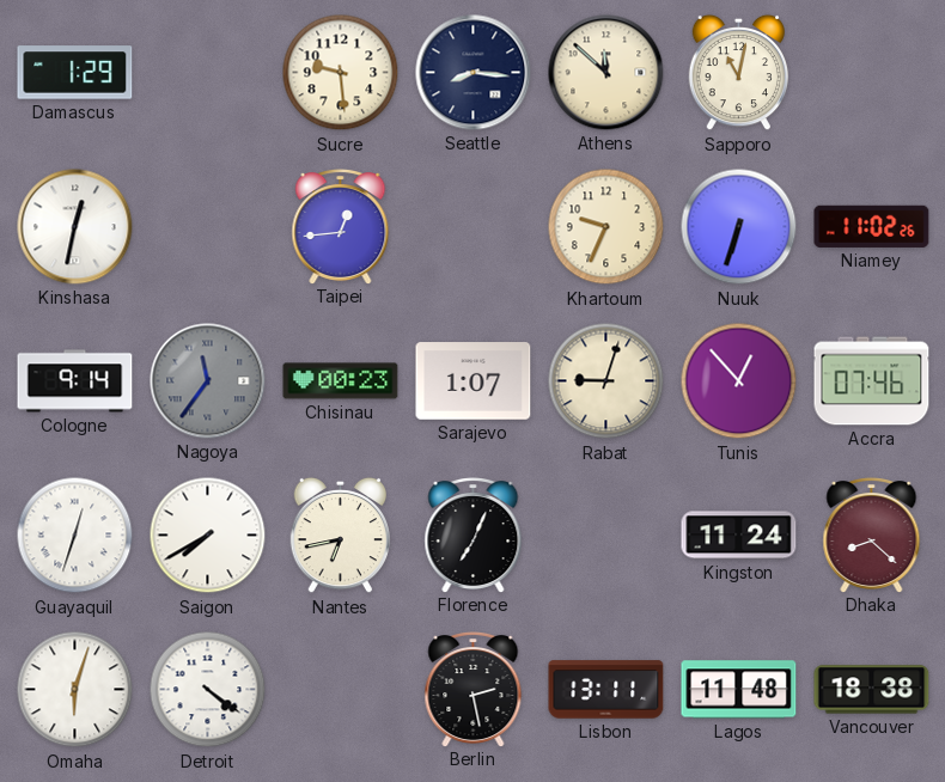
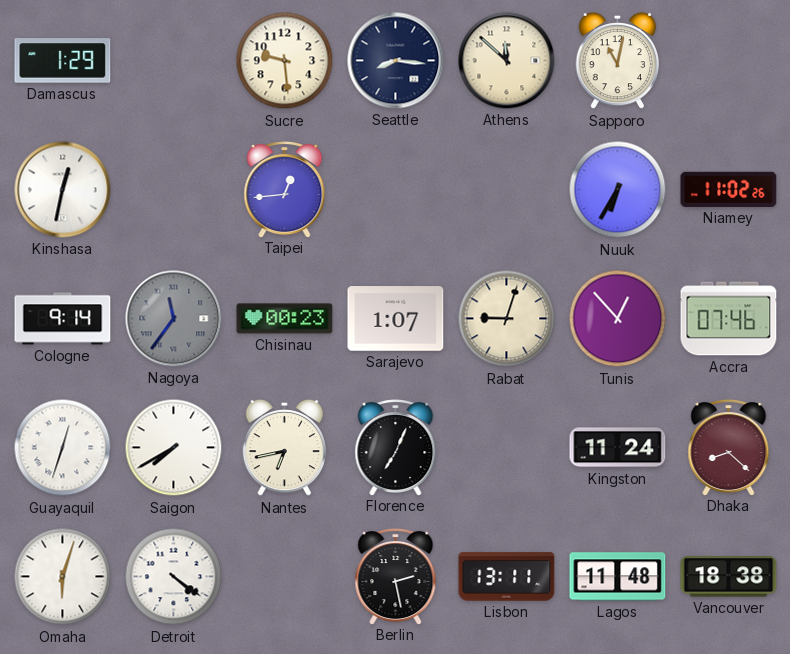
Khartoum: 9:34 -> none (606, 227)
Nuuk: 6:33 -> 6:35 (618, 190)
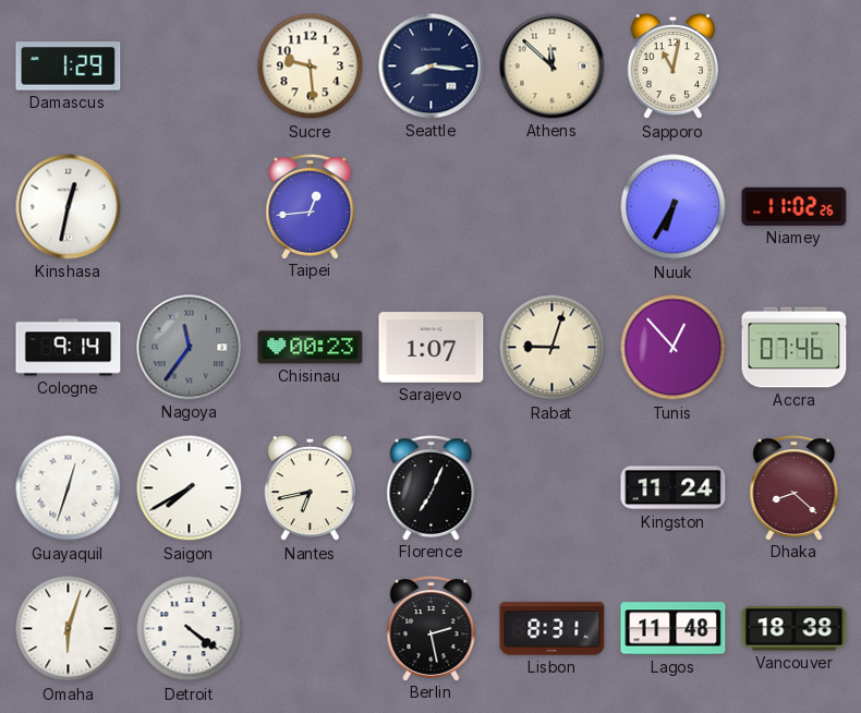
Lisbon: 13:11 -> 8:31 (553, 629)
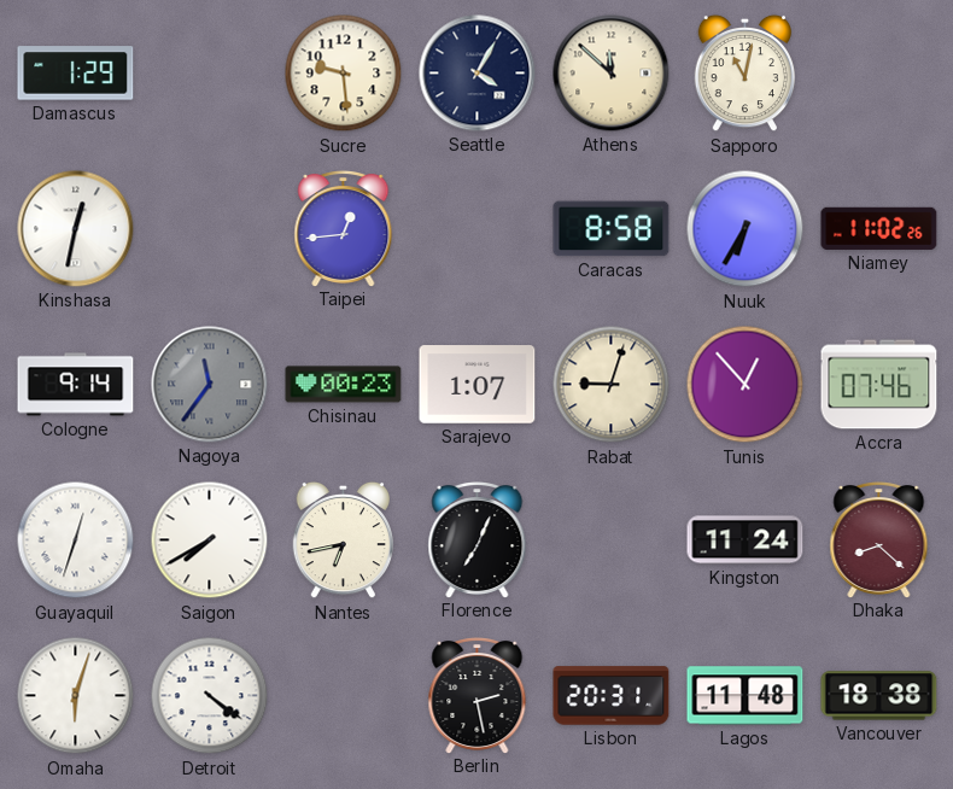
Seattle: 8:16 -> 4:05 (478, 74)
Caracas: none -> 8:58 (612, 229)
Lisbon: 8:31 -> 20:31 (612, 696)
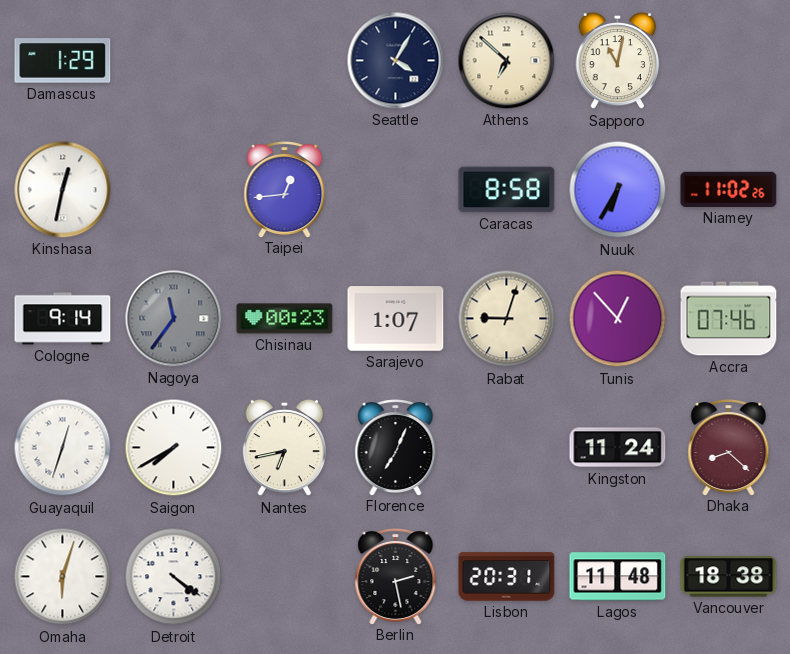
Sucre: 9:29 -> none (344, 74)
Athens: 11:52 -> 6:52 (507, 61)
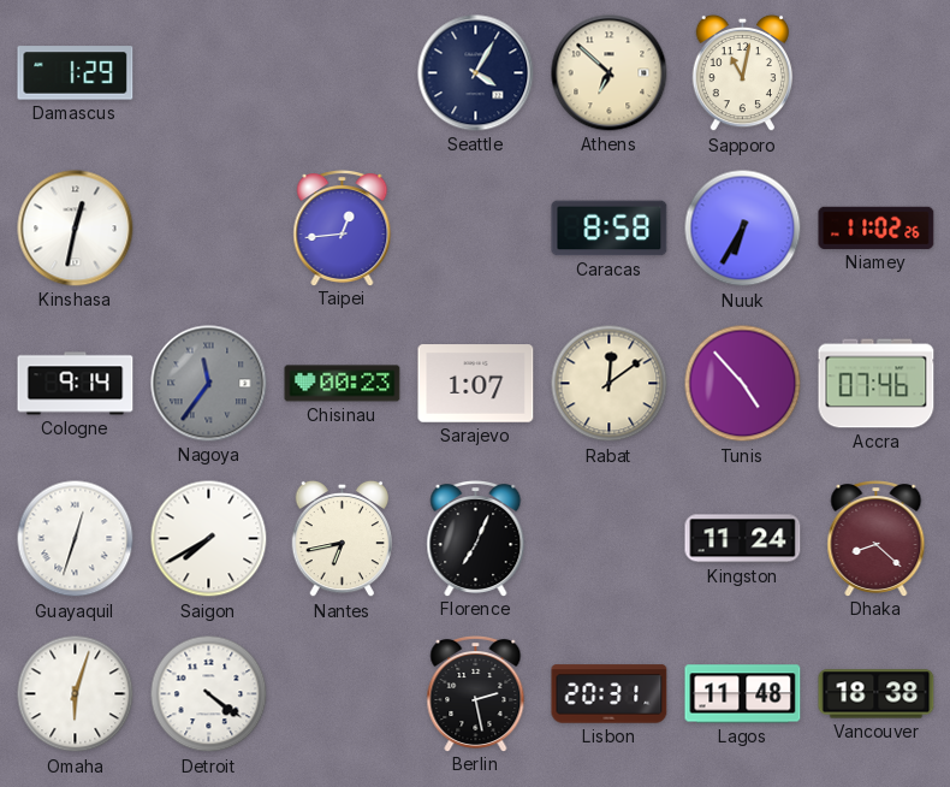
Rabat: 9:03 -> 12:09 (610, 384)
Tunis: 12:53 -> 4:53 (743, 384)
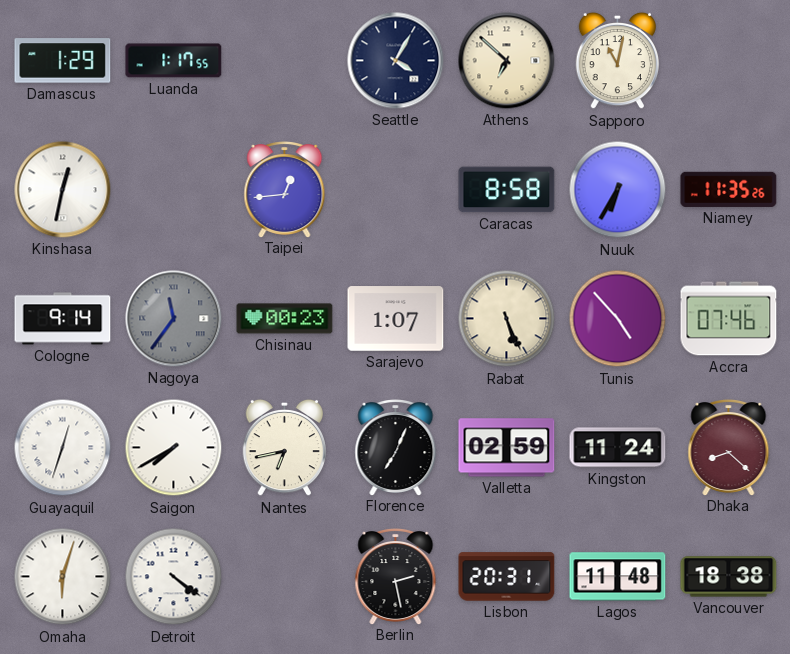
Luanda: none -> 1:17 (174, 61)
Niamey: 11:02 -> 11:35 (729, 189)
Rabat: 12:09 -> 5:26 (507, 319)
Valletta: none -> 02:59 (507, 448)
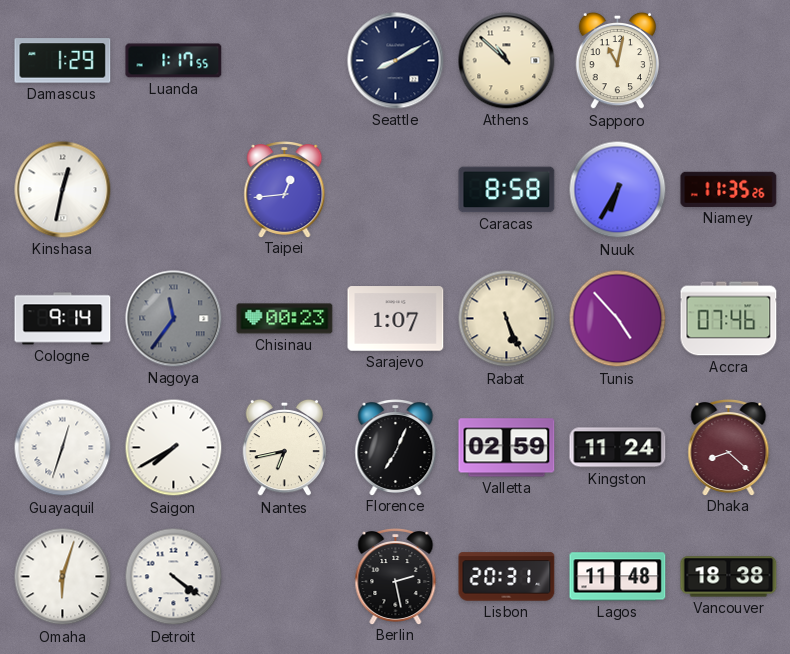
Seattle: 4:05 -> 8:10 (396, 61)
Athens: 6:52 -> 10:52 (507, 61)
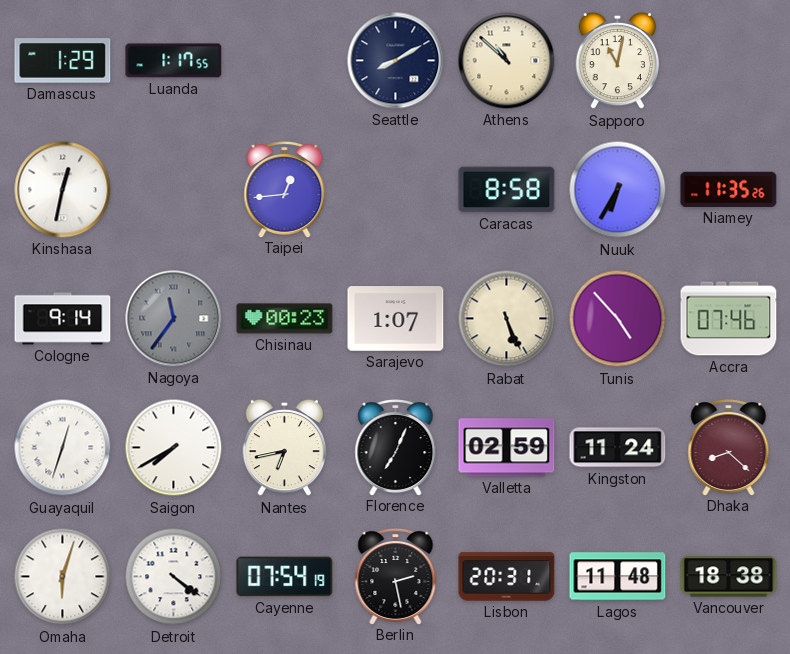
Cayenne: none -> 07:54 (285, 577)
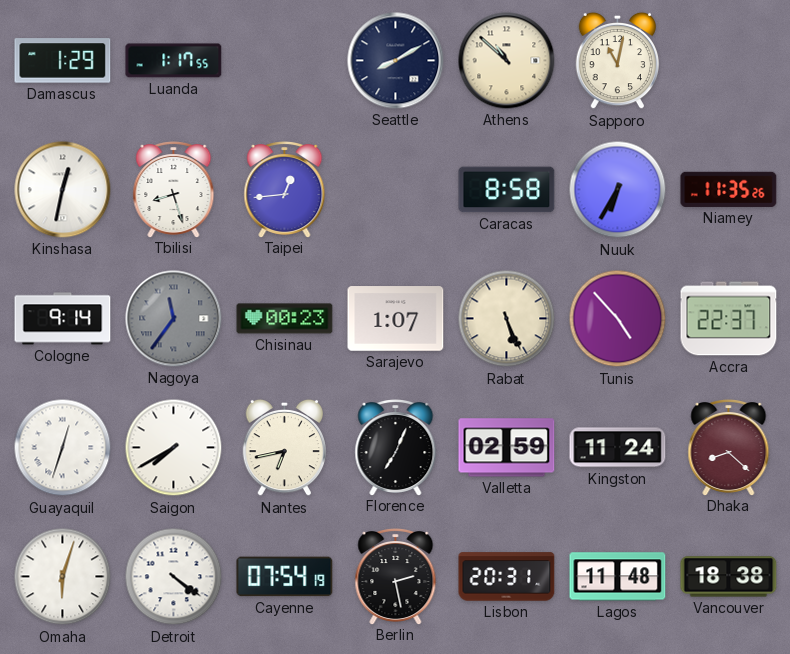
Tbilisi: none -> 8:27 (174, 190)
Accra: 07:46 -> 22:37 (729, 319)
